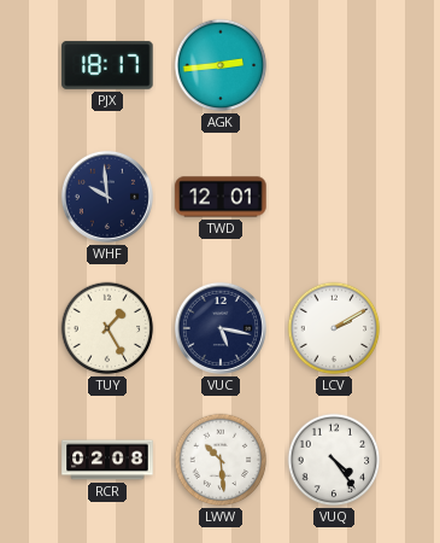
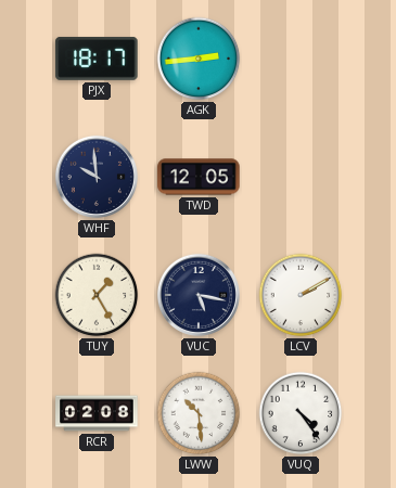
TWD: 12:01 -> 12:05 (199, 177)
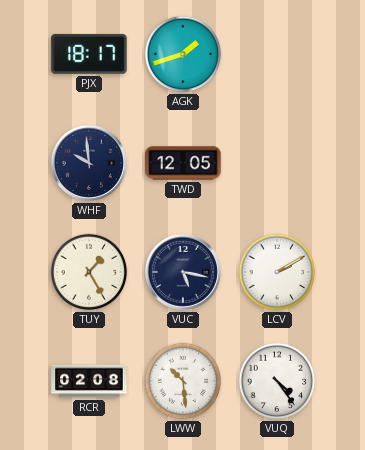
AGK: 2:44 -> 1:42 (183, 54)
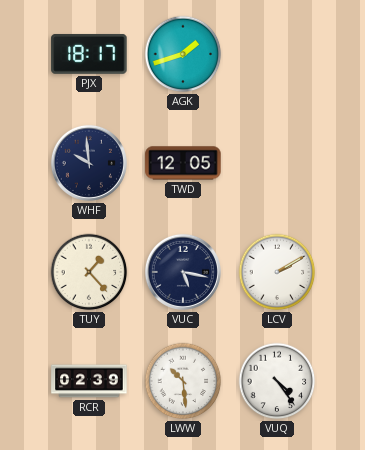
TUY: 1:25 -> 1:23 (89, 272)
RCR: 02:08 -> 02:39 (89, 381)
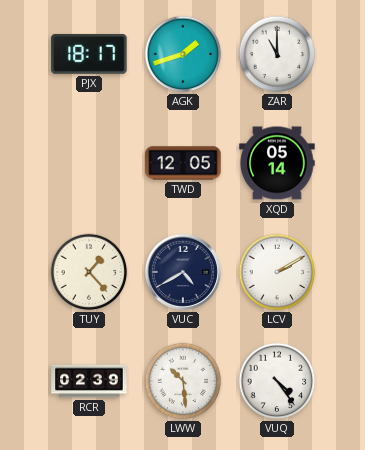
ZAR: none -> 11:00 (277, 54)
WHF: 9:59 -> none (89, 163)
XQD: none -> 05:14 (277, 163)
VUC: 5:17 -> 4:40 (183, 272)
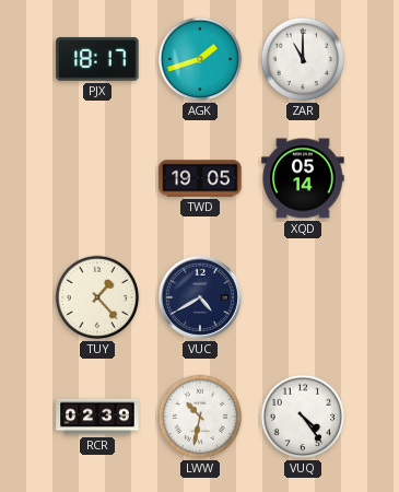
TWD: 12:05 -> 19:05 (200, 178)
LCV: 2:10 -> none (277, 272)
LWW: 10:29 -> 10:32 (200, 417)
